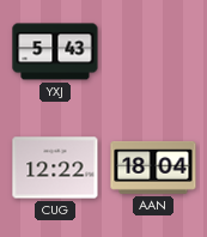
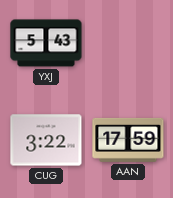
CUG: 12:22 -> 3:22 (46, 140)
AAN: 18:04 -> 17:59 (128, 140)
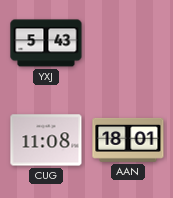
CUG: 3:22 -> 11:08 (46, 140)
AAN: 17:59 -> 18:01 (128, 140)
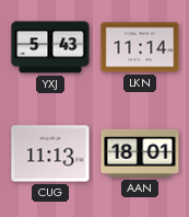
LKN: none -> 11:14 (140, 47)
CUG: 11:08 -> 11:13 (50, 153)
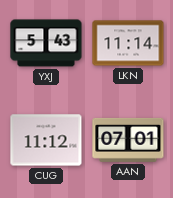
CUG: 11:13 -> 11:12 (46, 140)
AAN: 18:01 -> 07:01 (128, 140)
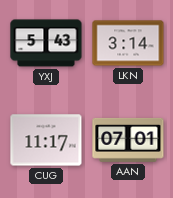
LKN: 11:14 -> 3:14 (128, 43)
CUG: 11:12 -> 11:17 (46, 140)
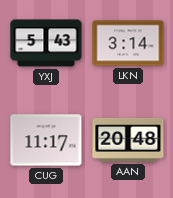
AAN: 07:01 -> 20:48 (128, 140)
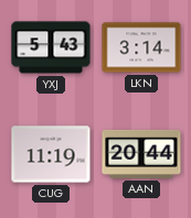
CUG: 11:17 -> 11:19 (51, 154)
AAN: 20:48 -> 20:44 (141, 154)
